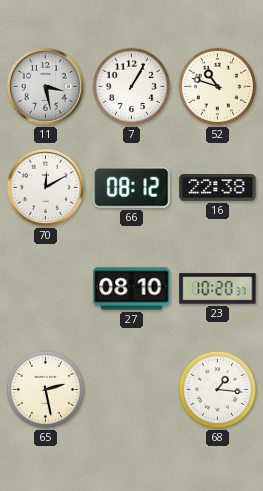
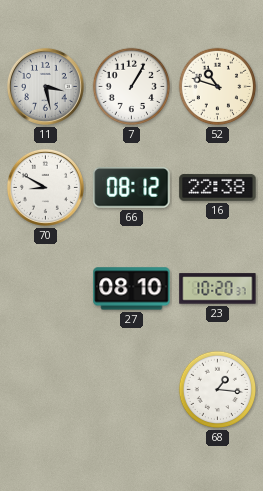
70: 12:10 -> 8:50 (45, 187)
65: 2:28 -> none (46, 390)
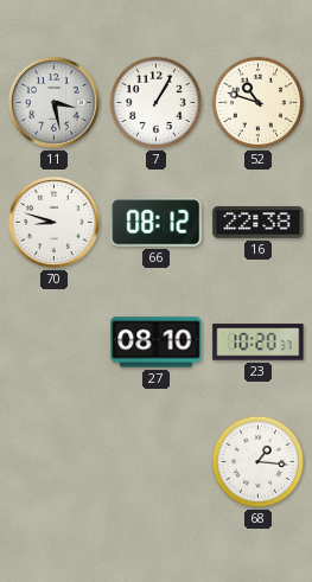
70: 8:50 -> 8:48 (53, 222)
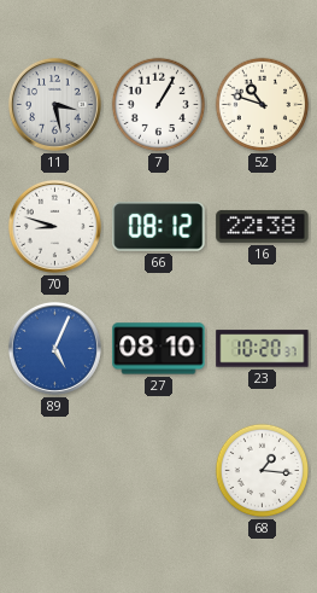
89: none -> 5:04 (54, 348)
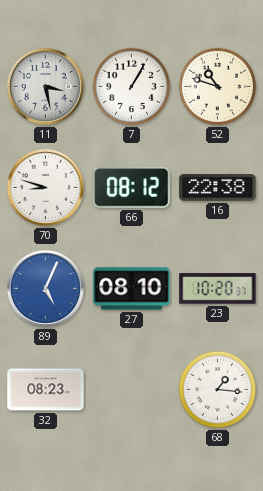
32: none -> 08:23 (46, 390)
